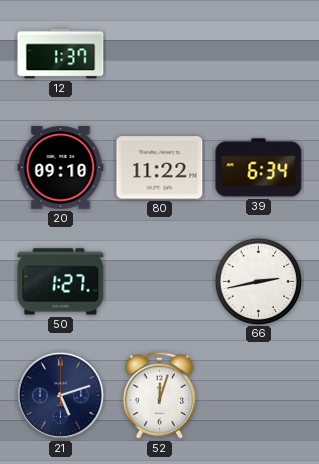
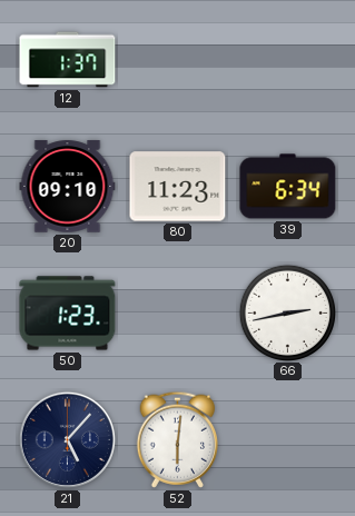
80: 11:22 -> 11:23 (178, 187)
50: 1:27 -> 1:23 (68, 314)
21: 5:12 -> 5:07 (67, 439)
52: 12:03 -> 6:01 (177, 439)
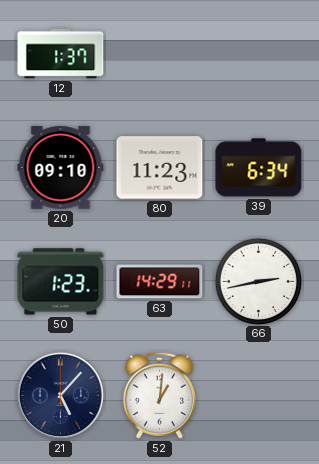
63: none -> 14:29 (160, 282)
52: 6:01 -> 1:01 (159, 395)
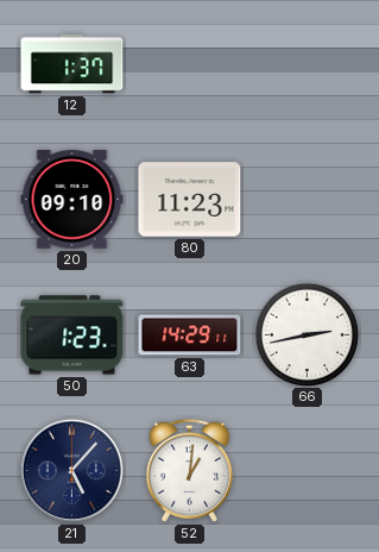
39: 6:34 -> none (259, 168)
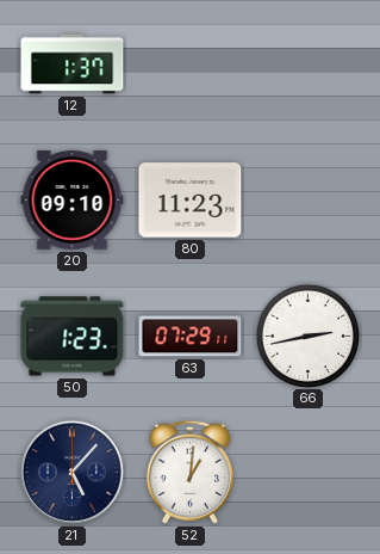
63: 14:29 -> 07:29 (191, 337)
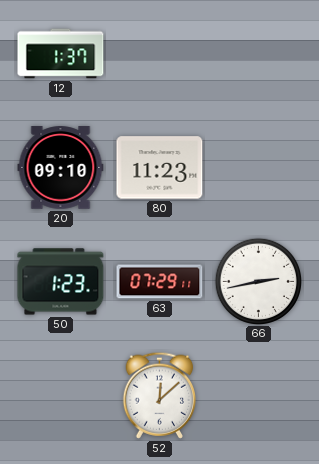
21: 5:07 -> none (71, 472)
52: 1:01 -> 12:08 (159, 395)
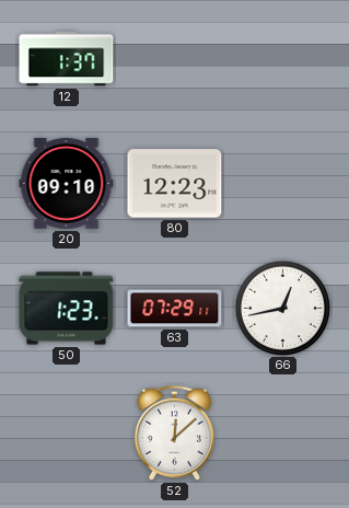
80: 11:23 -> 12:23 (175, 184)
66: 2:43 -> 12:43 (282, 308)
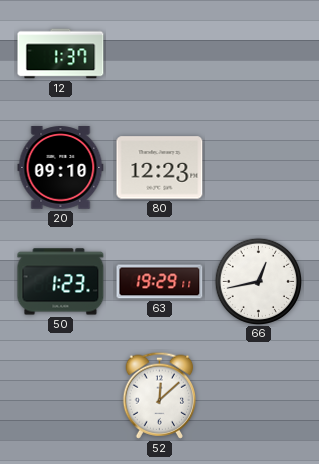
63: 07:29 -> 19:29 (160, 282)
